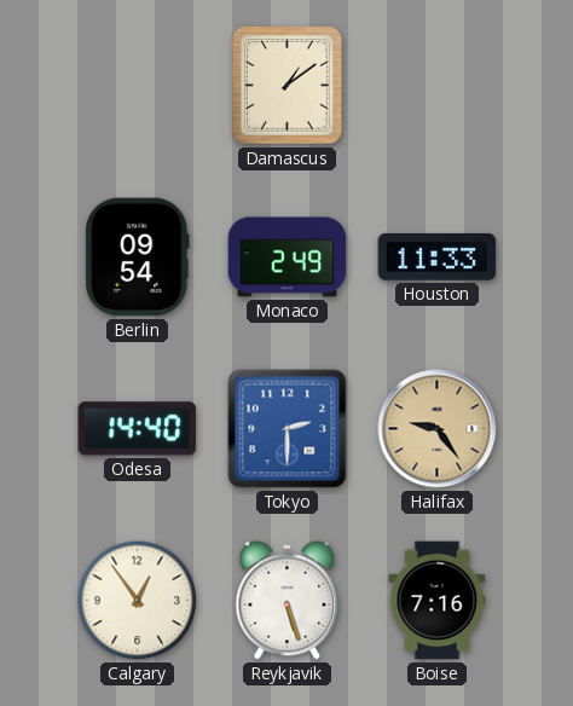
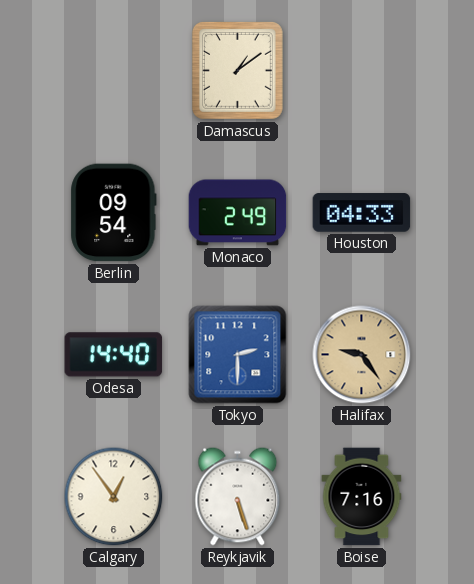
Houston: 11:33 -> 04:33 (362, 213)
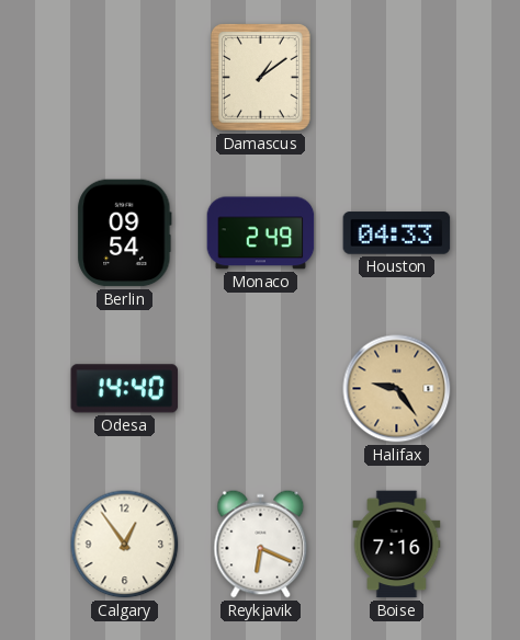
Tokyo: 2:30 -> none (238, 355)
Reykjavik: 5:27 -> 6:19 (261, 545)
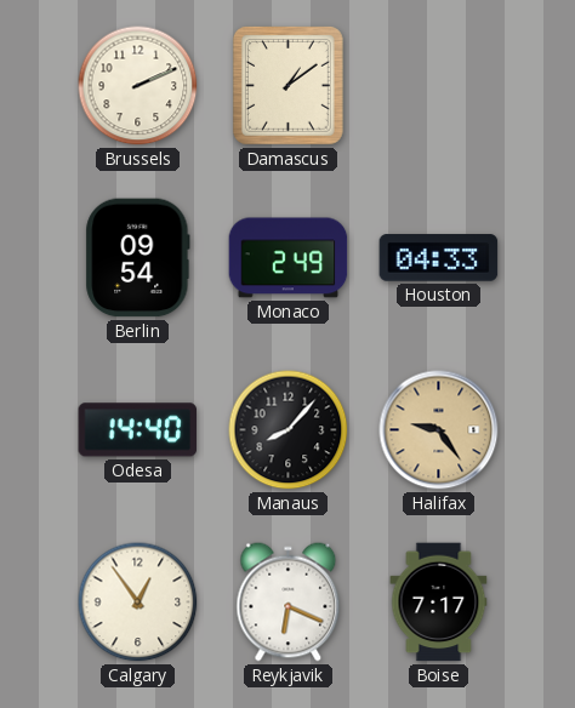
Brussels: none -> 2:11 (138, 86)
Manaus: none -> 8:07 (289, 430)
Boise: 7:16 -> 7:17 (439, 603)
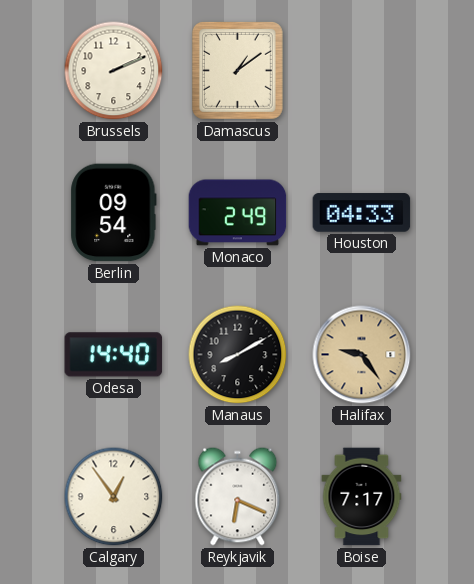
Manaus: 8:07 -> 8:10 (238, 355)
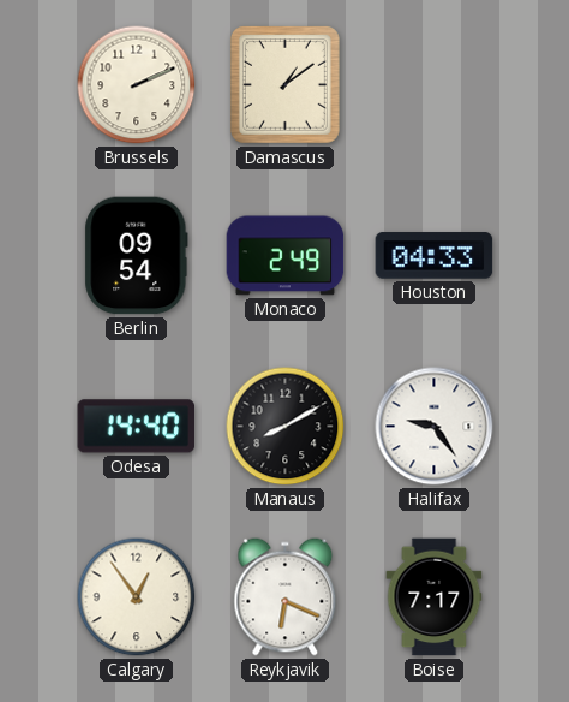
Halifax dial: champagne -> white (435, 427)
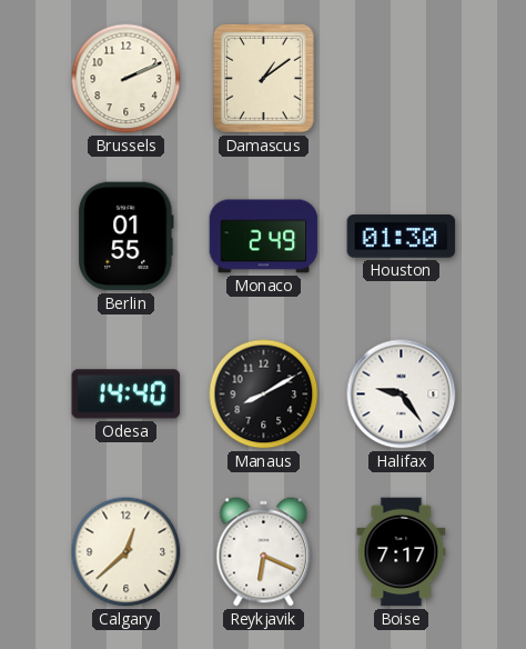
Berlin: 09:54 -> 01:55 (127, 237)
Houston: 04:33 -> 01:30 (402, 237)
Calgary: 12:54 -> 12:38 (127, 552)
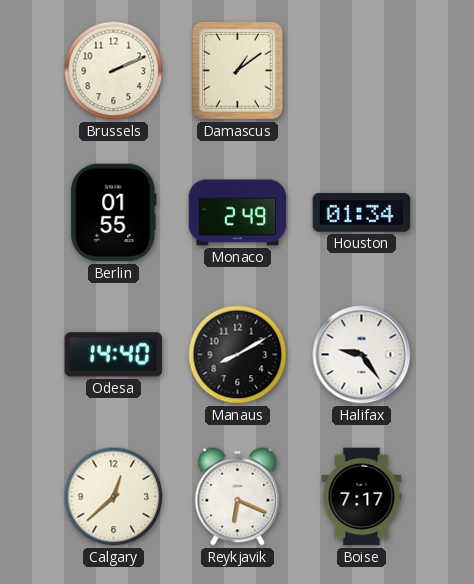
Houston: 01:30 -> 01:34 (362, 213)
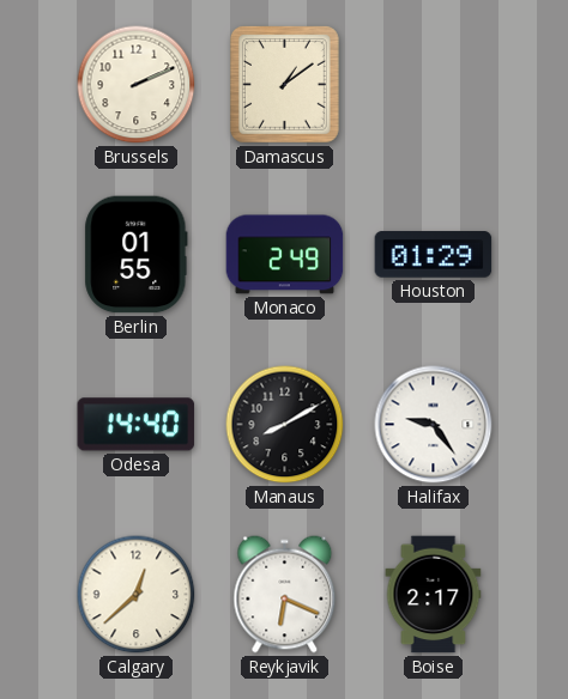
Houston: 01:34 -> 01:29 (434, 255)
Boise: 7:17 -> 2:17 (434, 595)
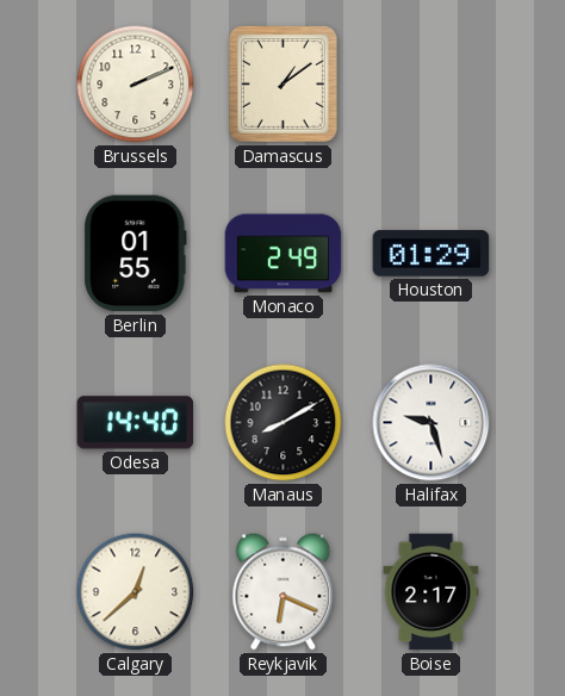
Halifax: 9:24 -> 9:27 (431, 423)
